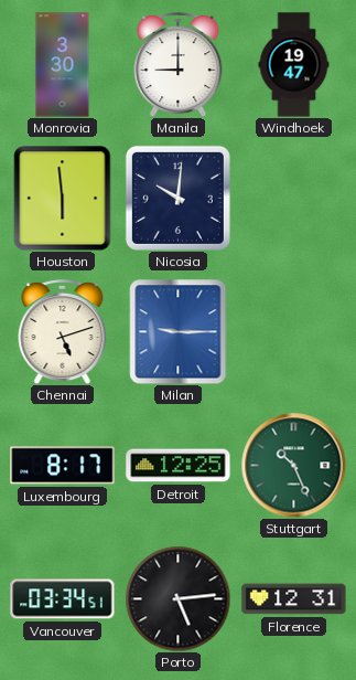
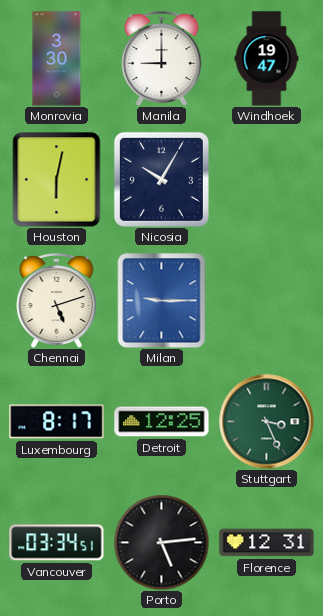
Houston: 5:59 -> 6:02 (57, 179)
Nicosia: 10:01 -> 10:05 (161, 179)
Stuttgart: 10:26 -> 3:26 (266, 421)
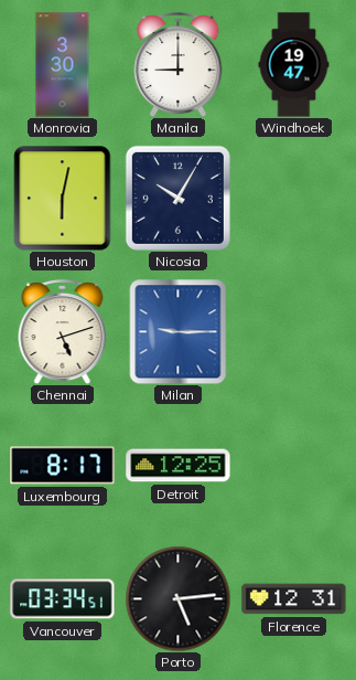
Stuttgart: 3:26 -> none (266, 421)
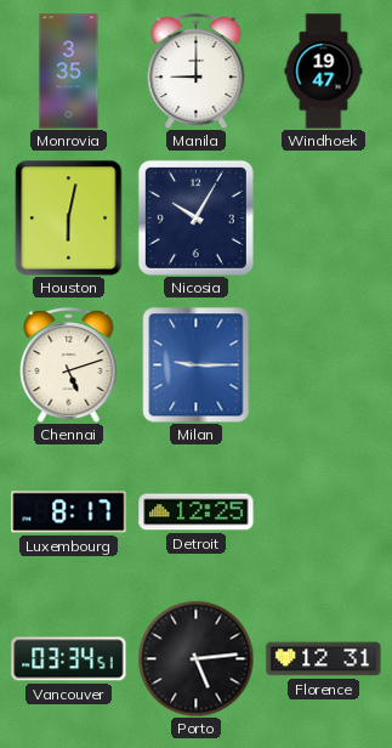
Monrovia: 3:30 -> 3:35 (69, 72)
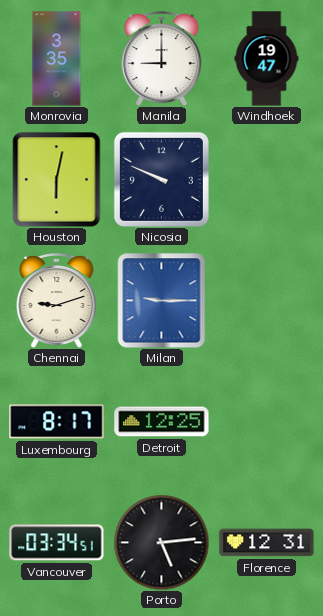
Nicosia: 10:05 -> 9:49 (161, 179)
Chennai: 5:12 -> 9:12 (57, 301)
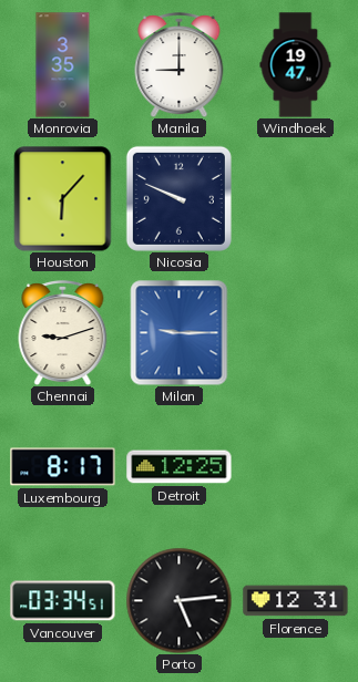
Houston: 6:02 -> 6:07 (63, 198)
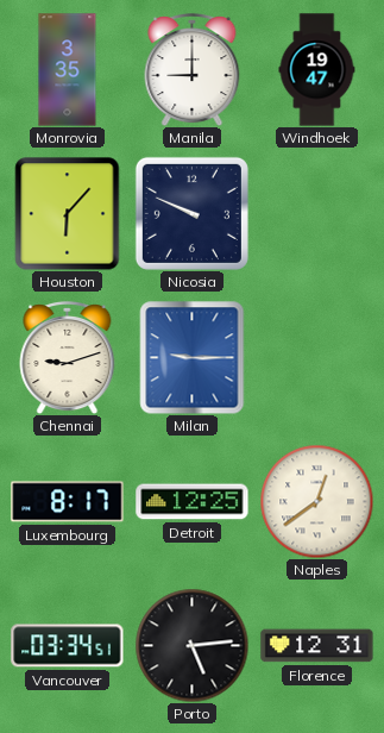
Naples: none -> 12:39 (316, 501)
